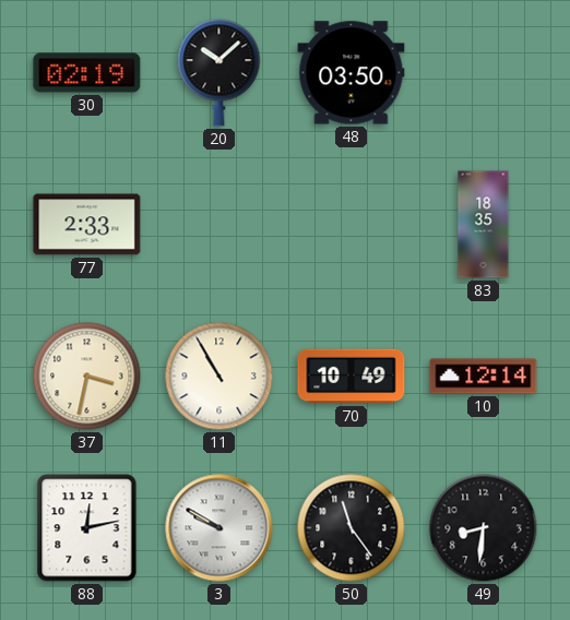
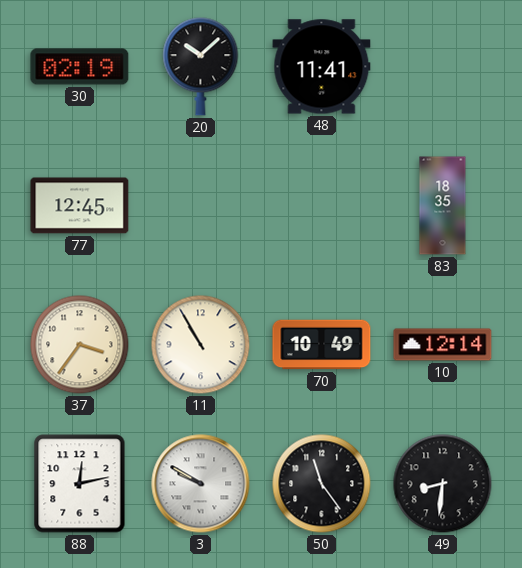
48: 03:50 -> 11:41 (322, 67)
77: 2:33 -> 12:45 (80, 206)
37: 3:32 -> 3:36 (80, 345)
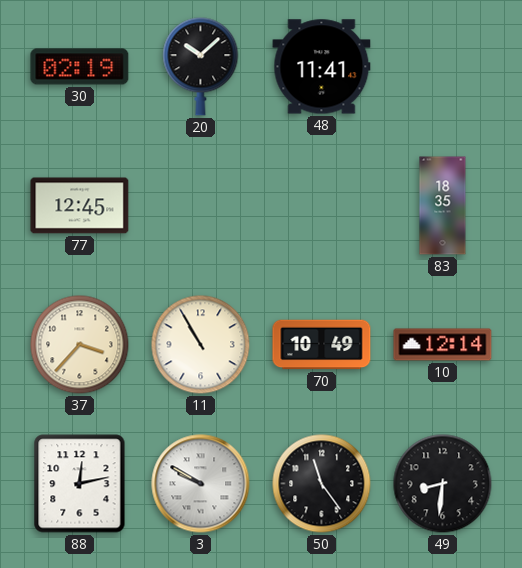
37: 3:36 -> 3:37 (80, 345)
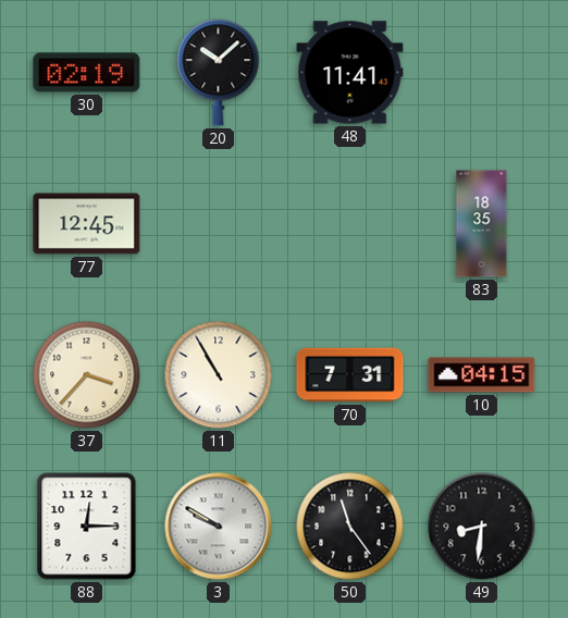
70: 10:49 -> 7:31 (350, 375)
10: 12:14 -> 04:15 (482, 375)
88: 12:13 -> 12:15 (87, 527)
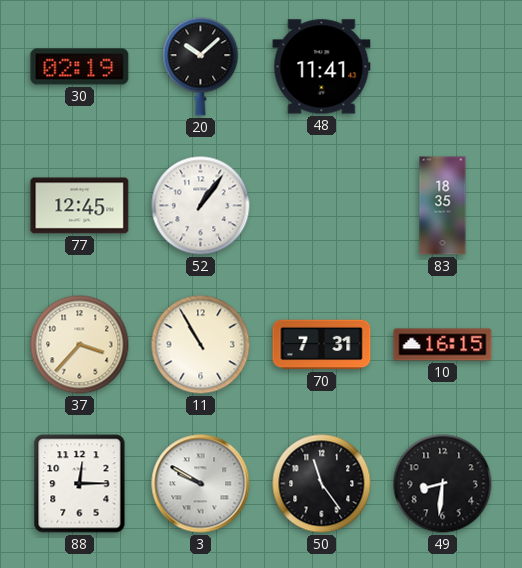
52: none -> 1:06 (201, 206)
10: 04:15 -> 16:15 (443, 345)
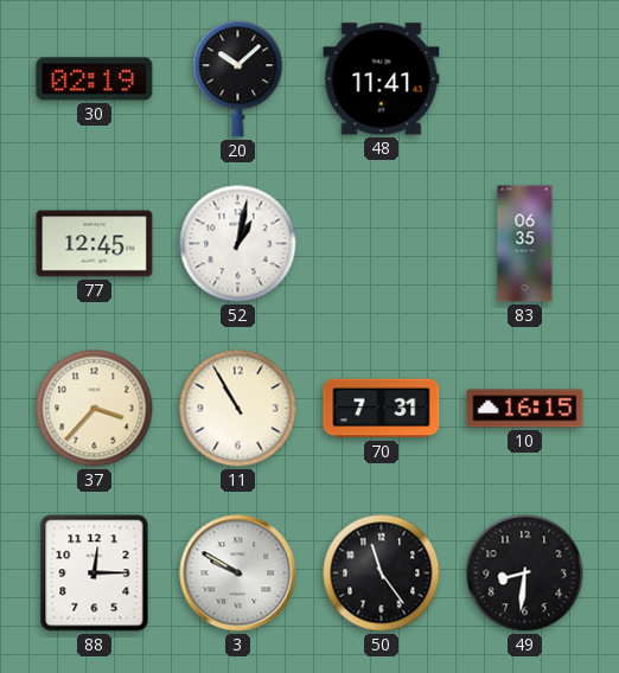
52: 1:06 -> 1:02 (238, 244)
83: 18:35 -> 06:35 (525, 244)
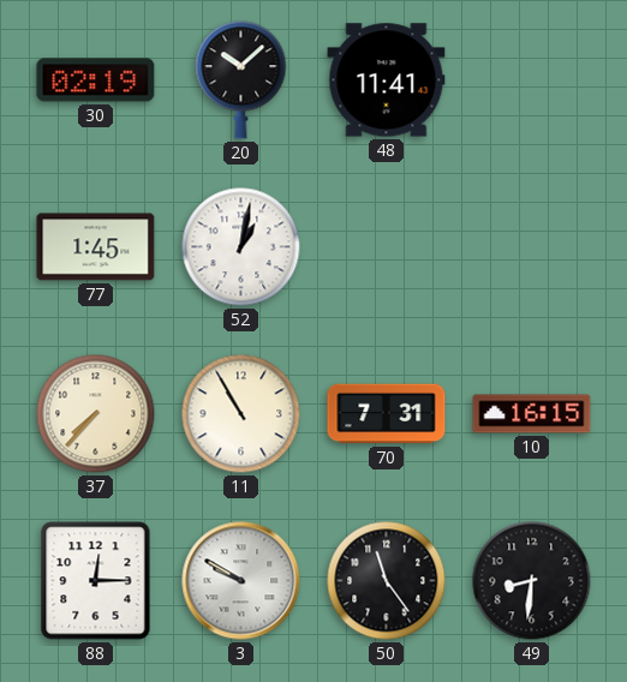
77: 12:45 -> 1:45 (96, 247)
83: 06:35 -> none (525, 244)
37: 3:37 -> 7:37 (96, 414)
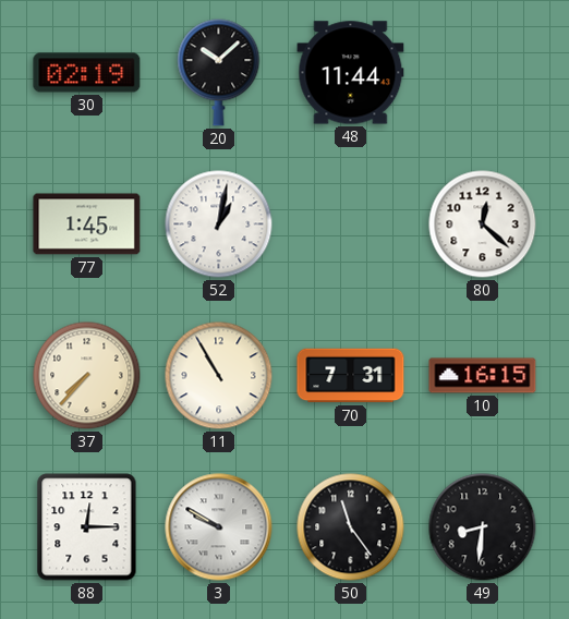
48: 11:41 -> 11:44 (351, 73)
80: none -> 12:22 (483, 224)
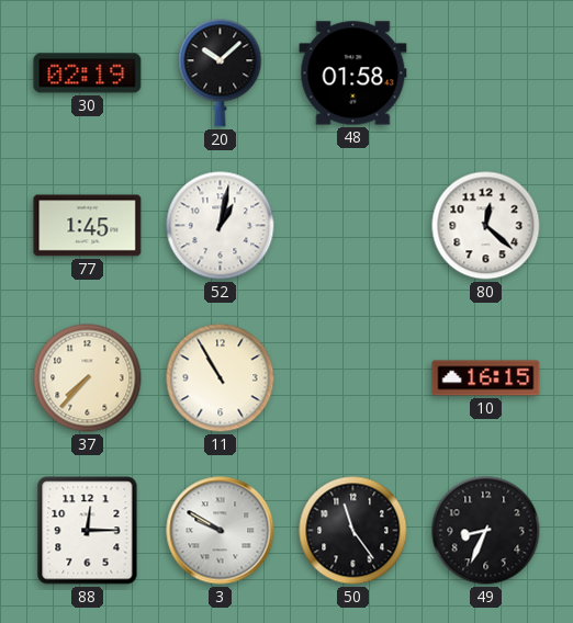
48: 11:44 -> 01:58 (353, 73)
70: 7:31 -> none (351, 376)
49: 8:31 -> 8:34 (486, 531)
